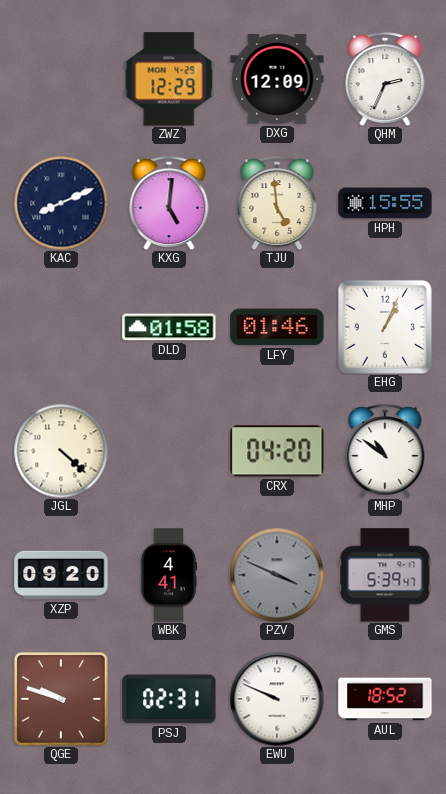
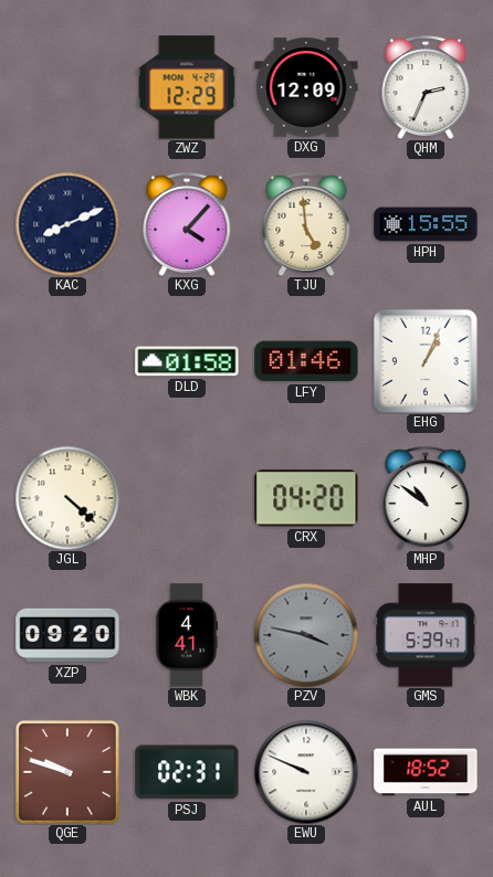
KXG: 5:01 -> 4:07 (187, 224)
PZV: 3:49 -> 3:47 (306, 635)
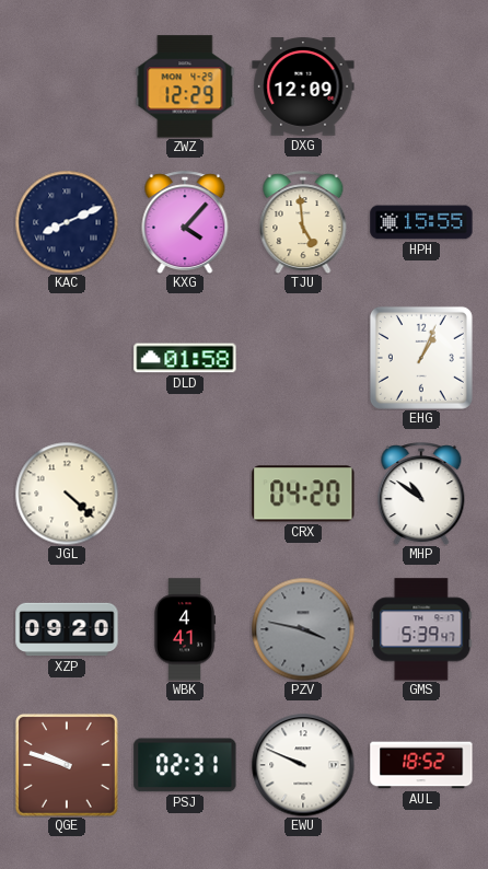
QHM: 2:34 -> none (426, 87)
LFY: 01:46 -> none (306, 361)
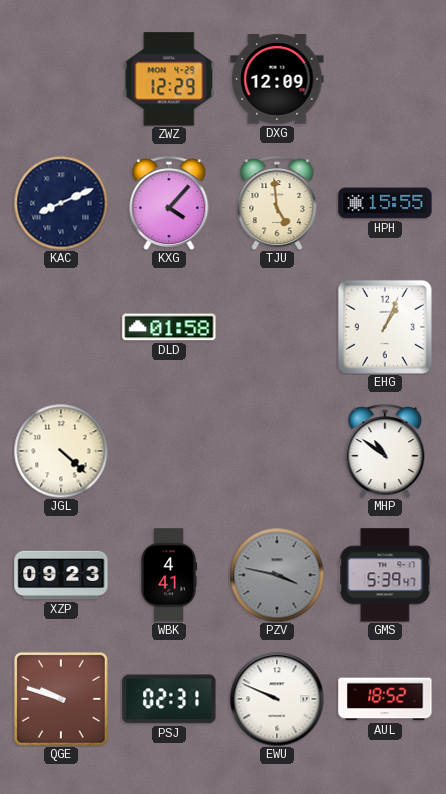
CRX: 04:20 -> none (303, 494)
XZP: 09:20 -> 09:23 (61, 575)
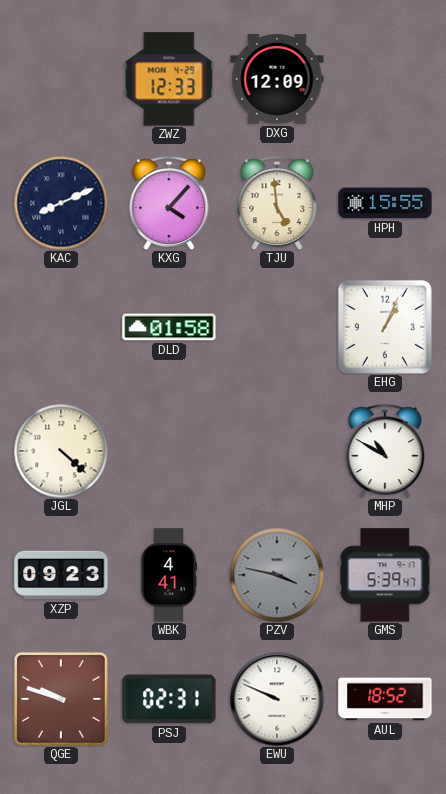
ZWZ: 12:29 -> 12:33 (169, 79)
MHP: 10:51 -> 10:50 (385, 451)
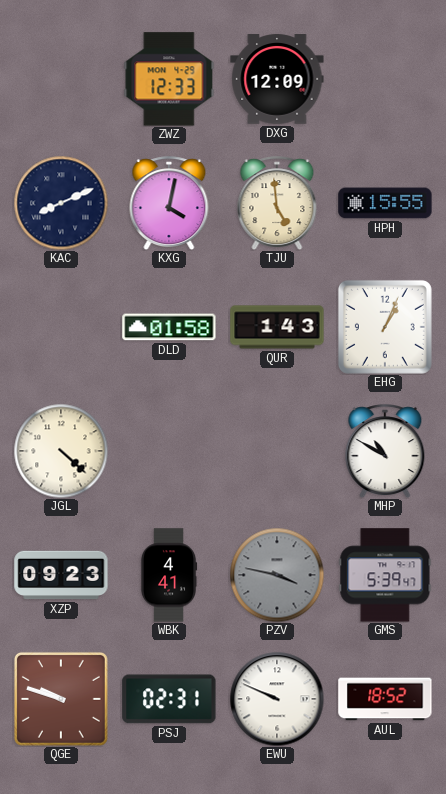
KXG: 4:07 -> 4:02 (169, 203)
QUR: none -> 1:43 (277, 327)
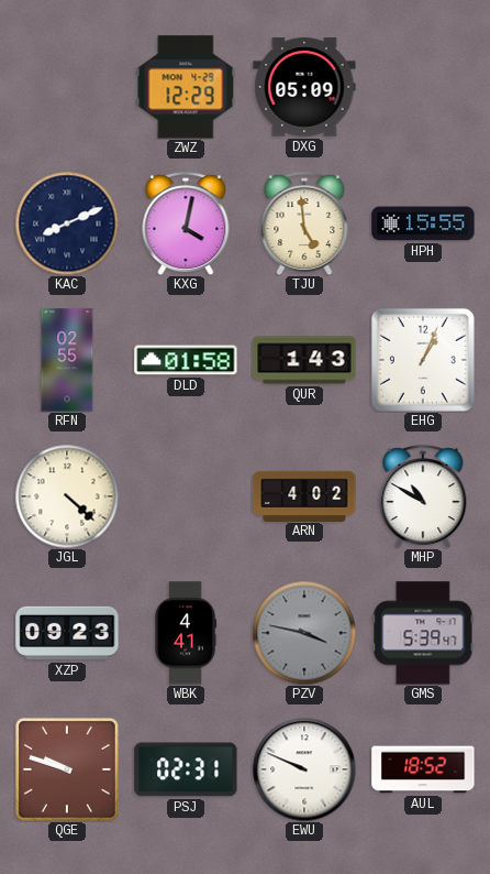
ZWZ: 12:33 -> 12:29 (186, 87)
DXG: 12:09 -> 05:09 (304, 87)
RFN: none -> 02:55 (67, 360)
ARN: none -> 4:02 (304, 495)
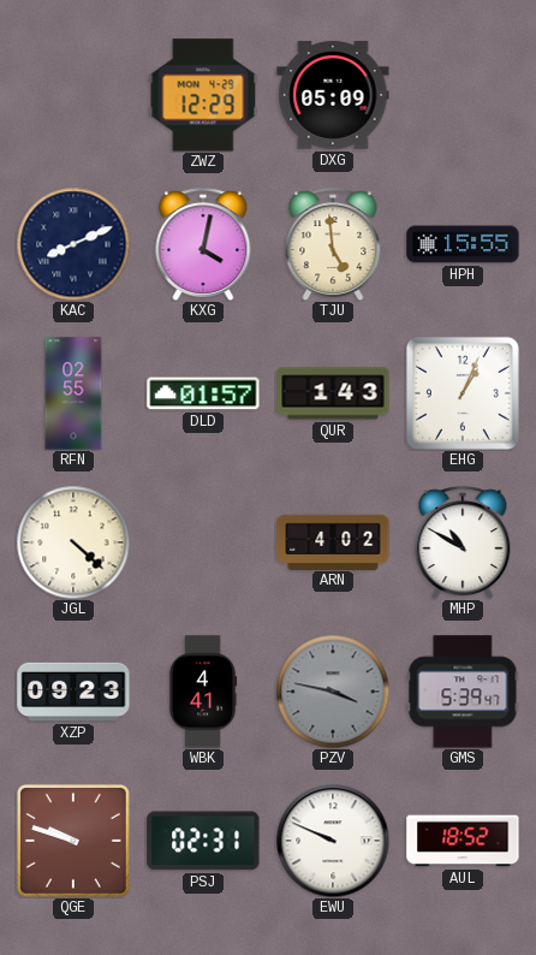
DLD: 01:58 -> 01:57 (203, 393)
